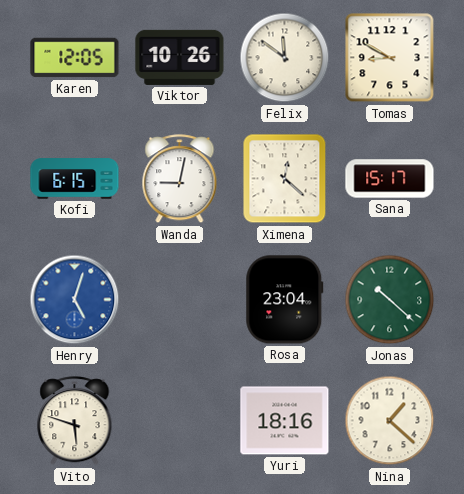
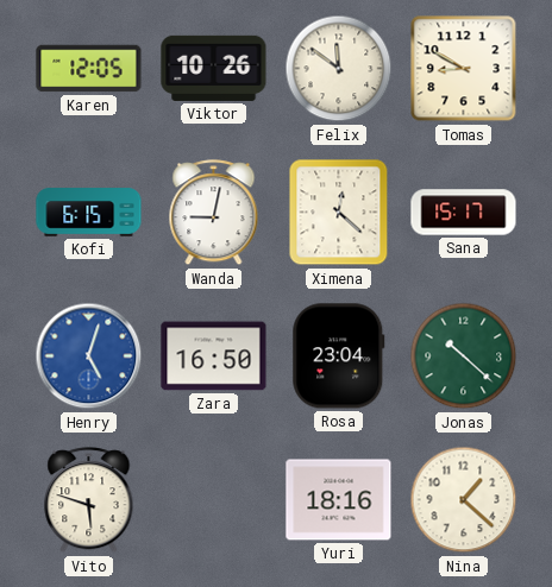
Zara: none -> 16:50 (214, 356)
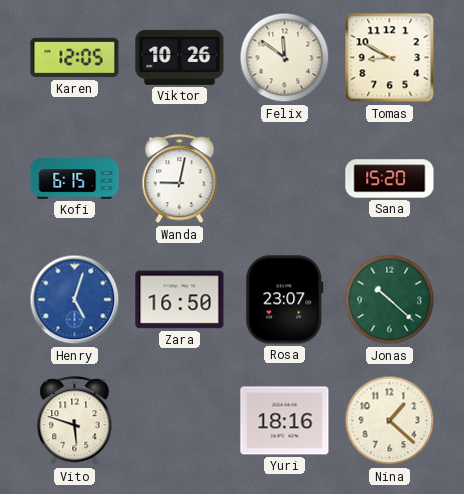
Ximena: 12:22 -> none (339, 213)
Sana: 15:17 -> 15:20 (390, 179)
Rosa: 23:04 -> 23:07 (285, 300)
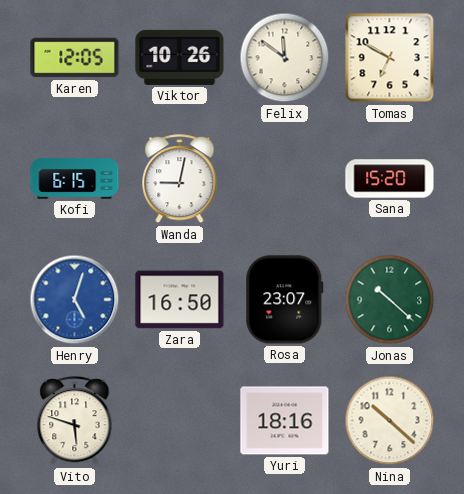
Tomas: 8:50 -> 6:50 (390, 58)
Nina: 1:22 -> 10:22 (390, 421)
